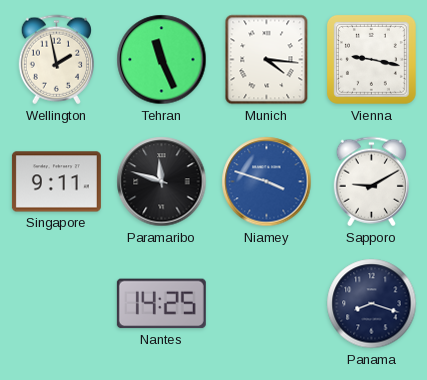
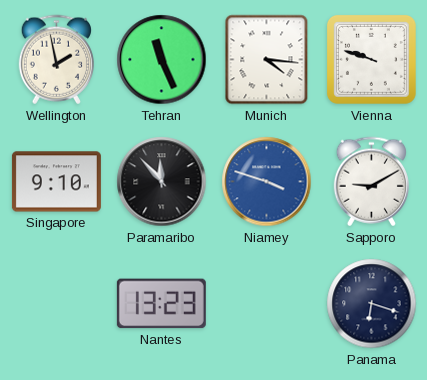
Vienna: 9:17 -> 9:48 (371, 59)
Singapore: 9:11 -> 9:10 (56, 182)
Paramaribo: 11:48 -> 11:53 (162, 182)
Nantes: 14:25 -> 13:23 (161, 304)
Panama: 8:18 -> 6:18 (372, 304)
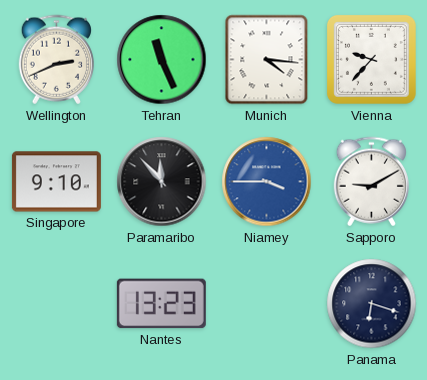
Wellington: 1:58 -> 2:41 (56, 60)
Vienna: 9:48 -> 9:37 (371, 59)
Niamey: 3:48 -> 3:45 (267, 182)
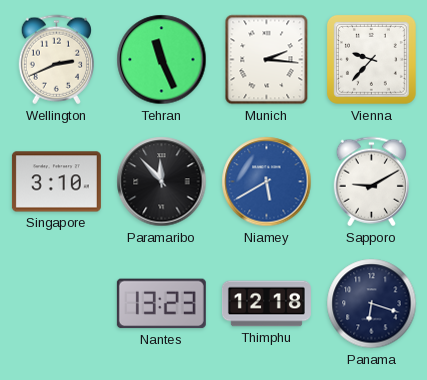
Munich: 4:16 -> 2:16 (267, 60)
Singapore: 9:10 -> 3:10 (56, 182)
Niamey: 3:45 -> 5:40 (267, 182)
Thimphu: none -> 12:18 (266, 304)
